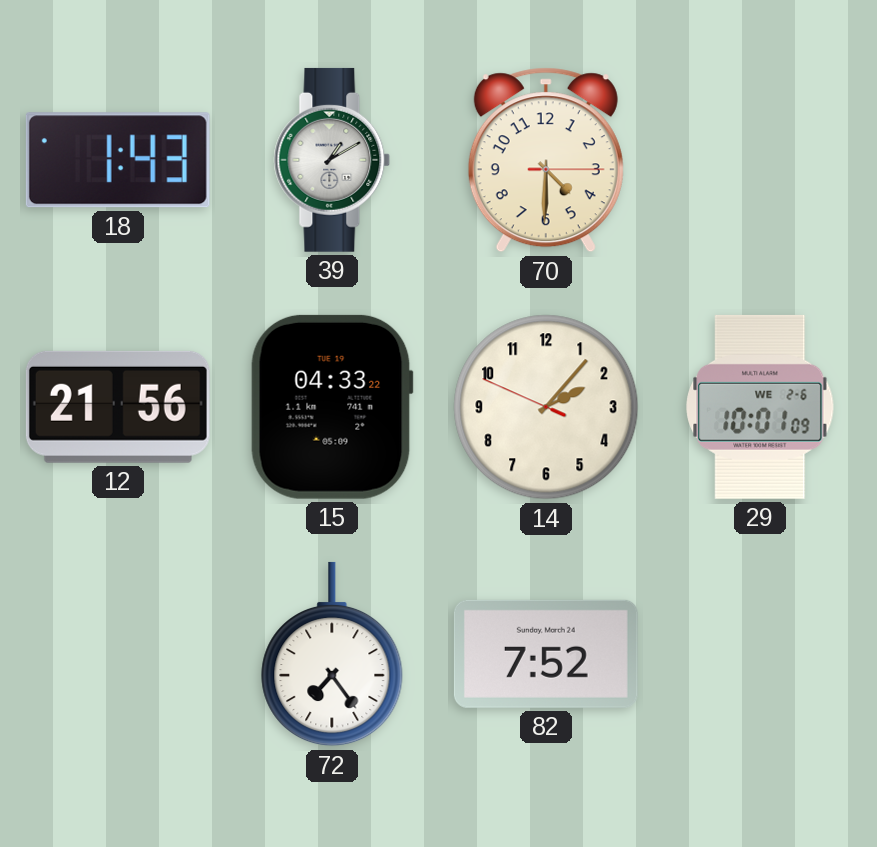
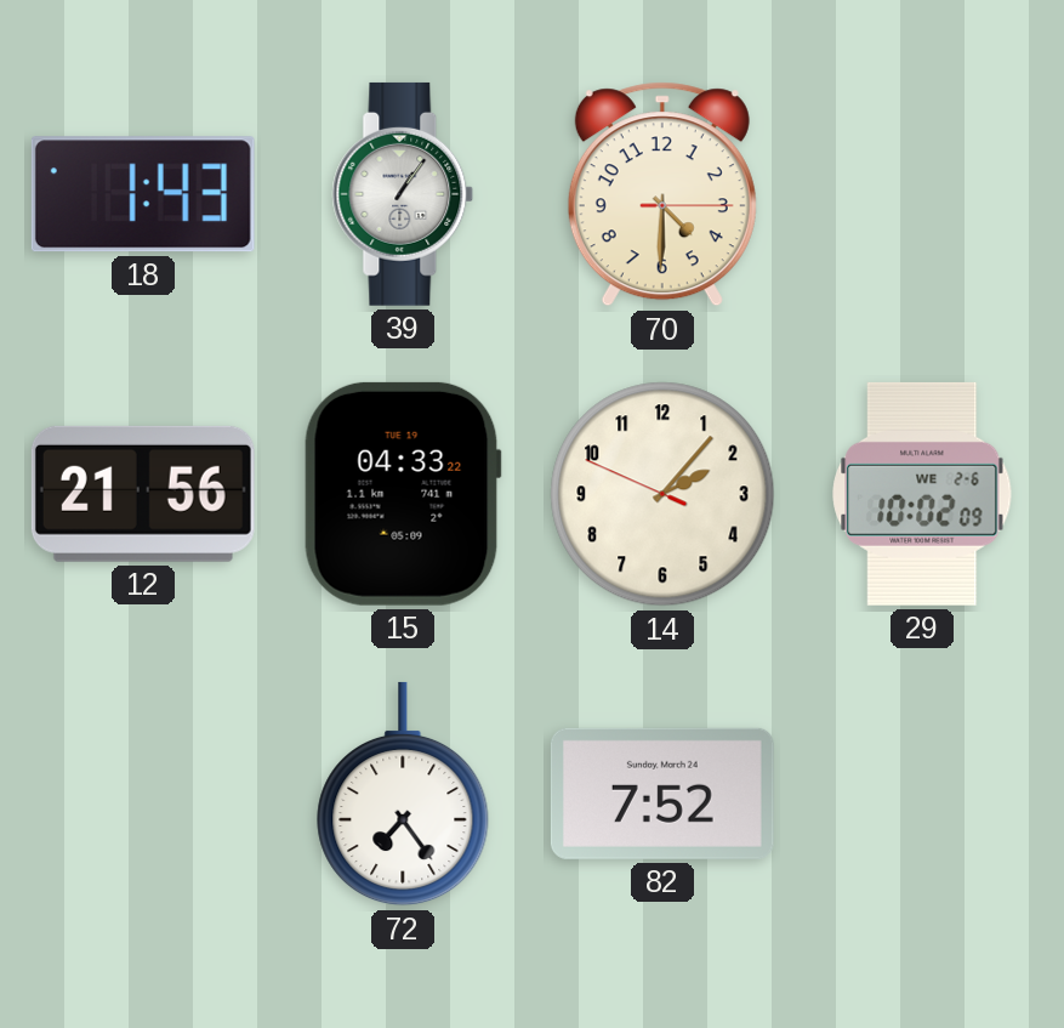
39: 1:10 -> 1:06 (403, 194)
29: 10:01 -> 10:02 (922, 494)
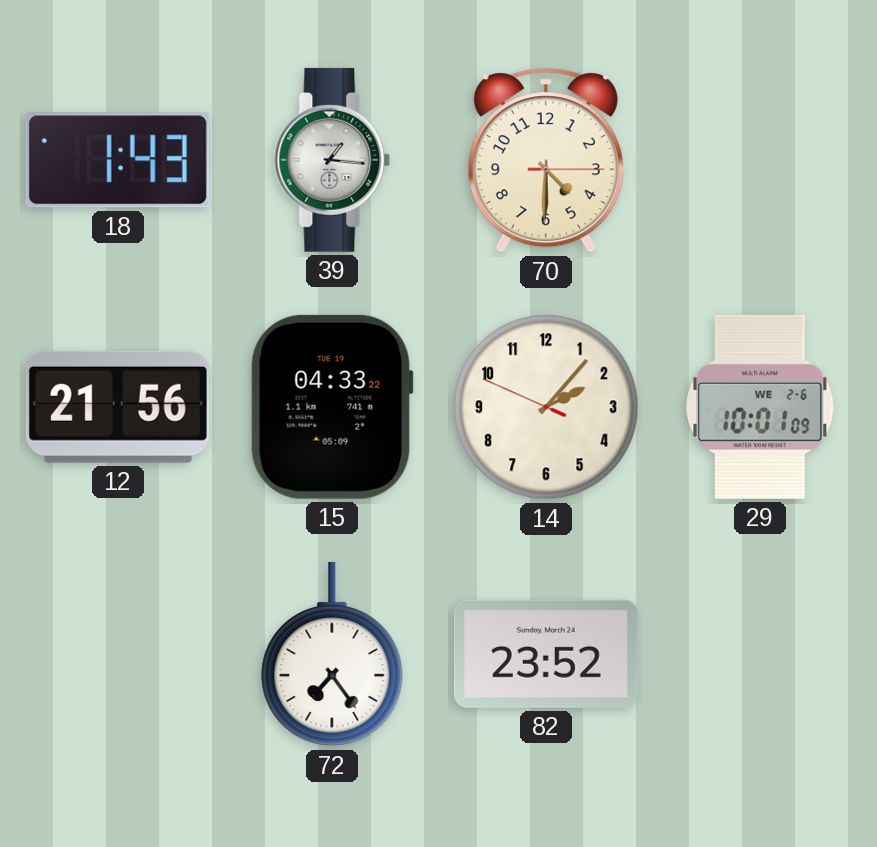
39: 1:06 -> 1:16 (332, 160)
29: 10:02 -> 10:01 (760, 407)
82: 7:52 -> 23:52 (546, 654)
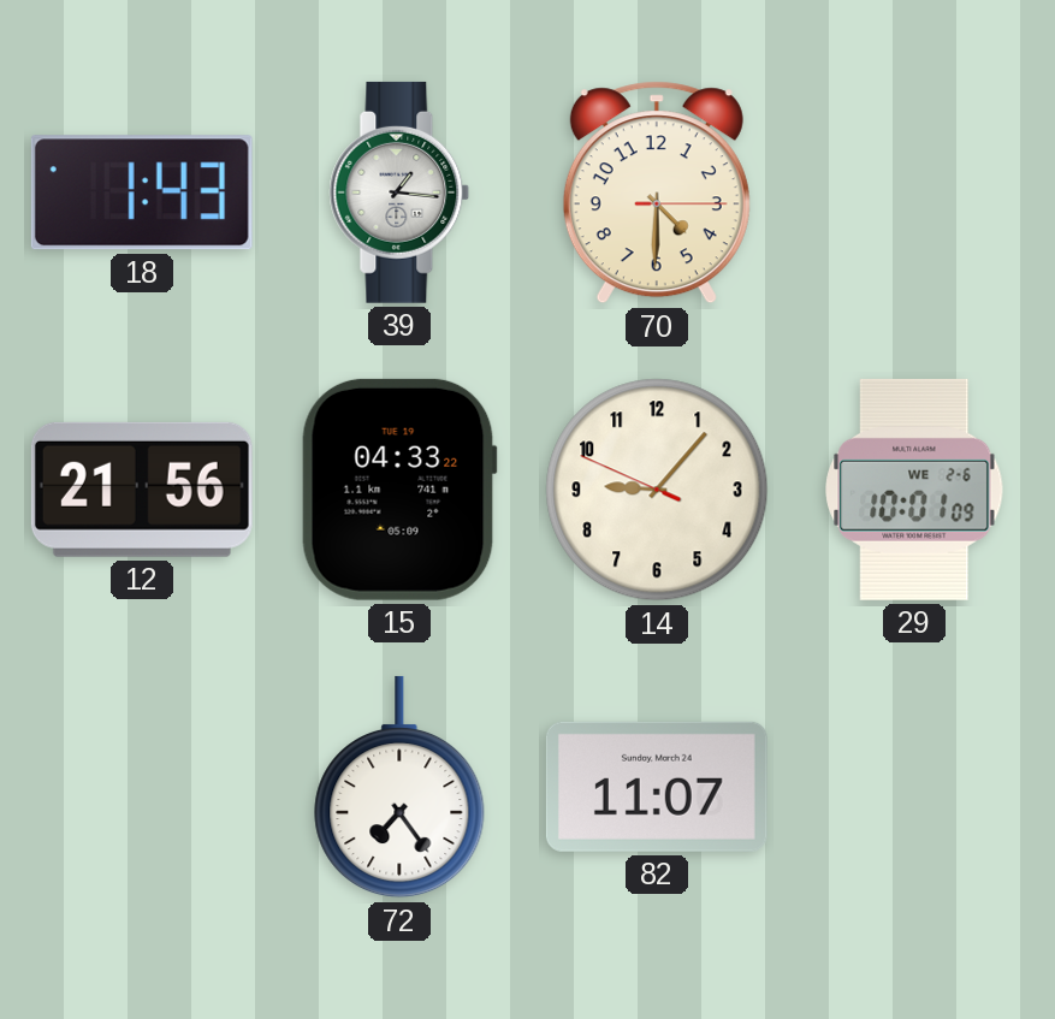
14: 2:06 -> 9:06 (657, 490)
82: 23:52 -> 11:07 (657, 787)
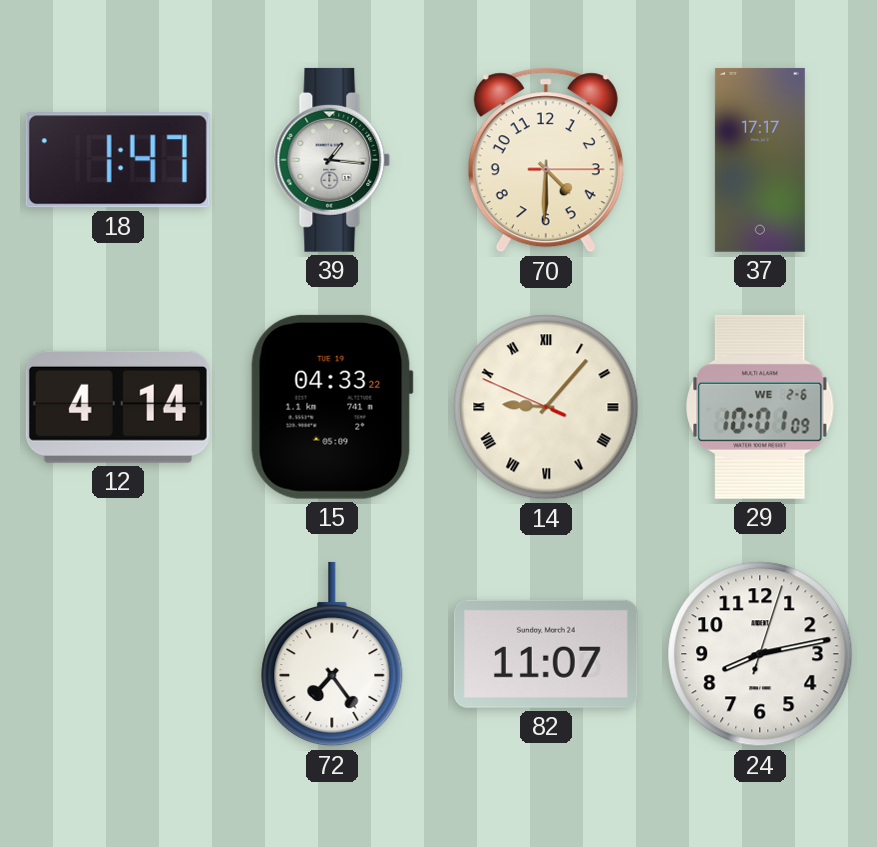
18: 1:43 -> 1:47 (118, 160)
37: none -> 17:17 (760, 160)
12: 21:56 -> 4:14 (118, 407)
14 numerals: Arabic -> Roman (546, 407)
24: none -> 8:13 (760, 654)
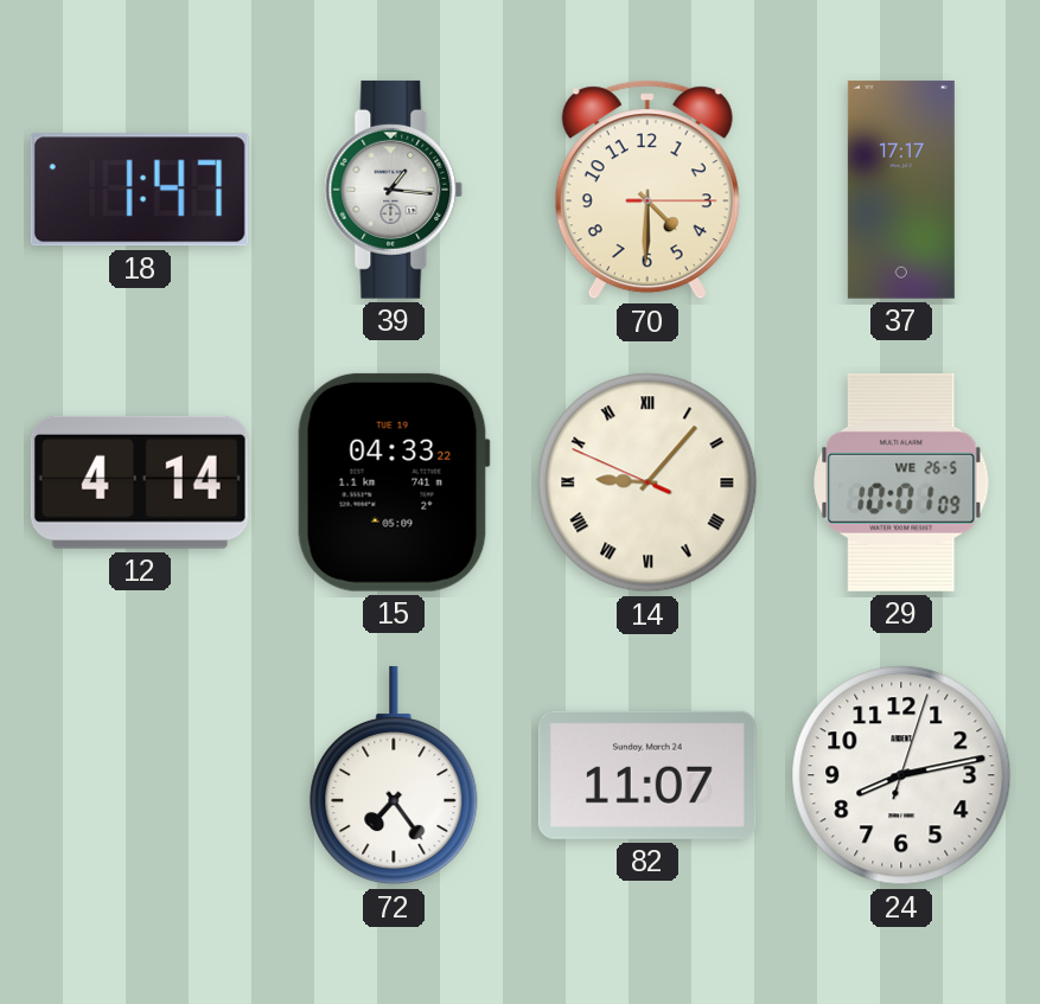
29 date: WE 2-6 -> WE 26-5 (901, 482)
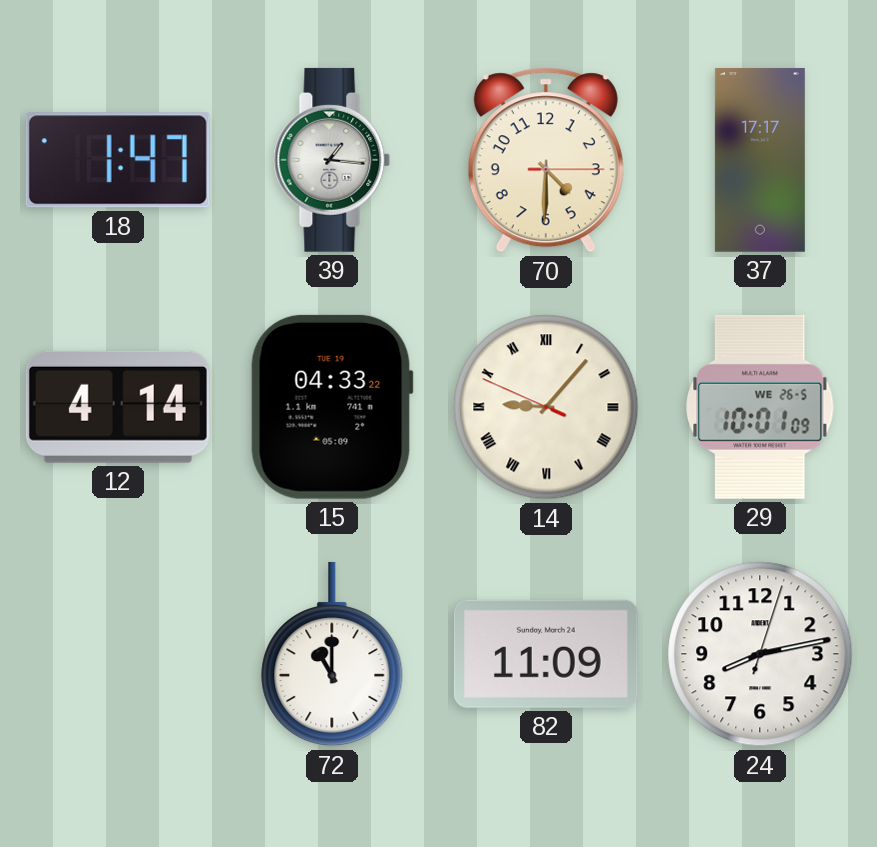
72: 7:24 -> 11:00 (332, 654)
82: 11:07 -> 11:09 (546, 654)
